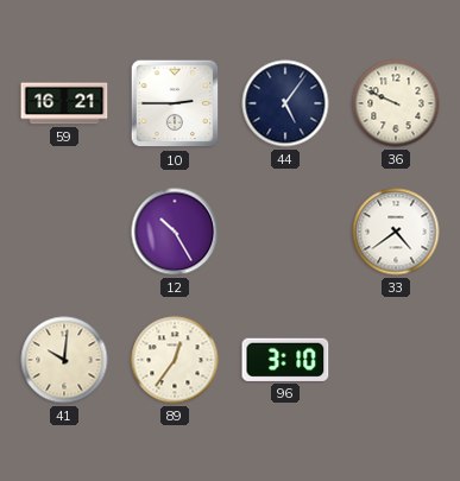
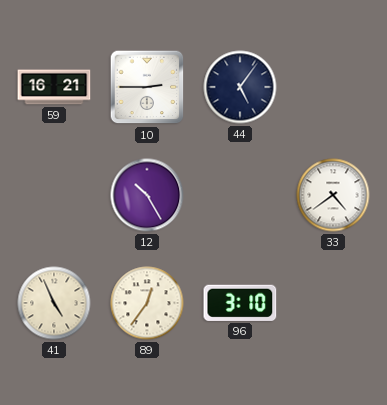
36: 9:49 -> none (396, 103)
41: 10:01 -> 4:56 (54, 303)
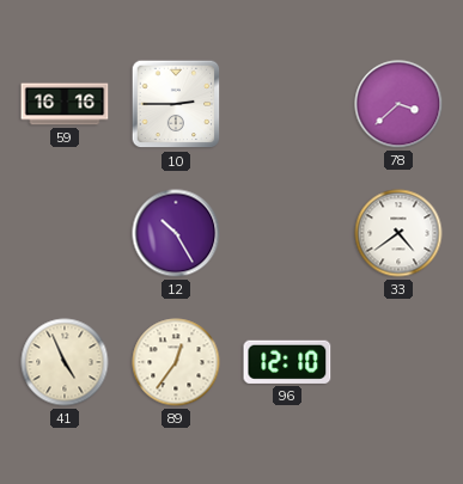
59: 16:21 -> 16:16 (65, 104)
44: 5:06 -> none (240, 87)
78: none -> 3:38 (398, 104)
96: 3:10 -> 12:10 (287, 362)
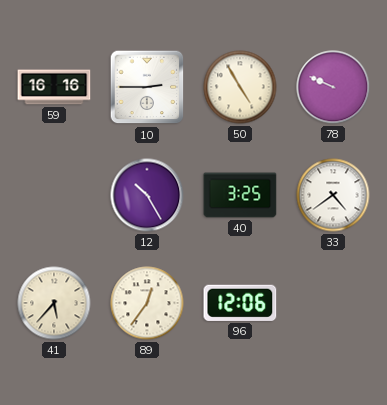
50: none -> 4:55 (240, 87)
78: 3:38 -> 9:49 (333, 87)
40: none -> 3:25 (240, 195)
41: 4:56 -> 5:37 (54, 303)
96: 12:10 -> 12:06 (240, 303)
